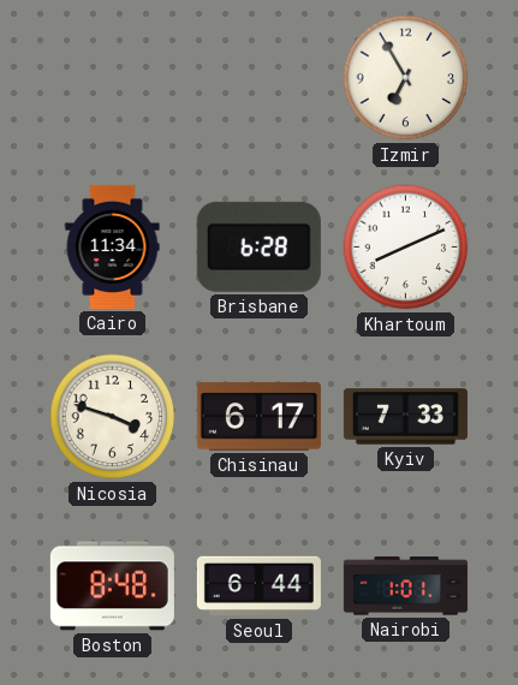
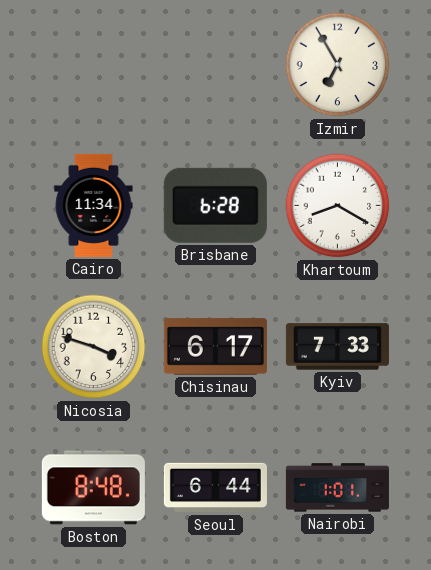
Khartoum: 8:11 -> 8:20 (338, 206)
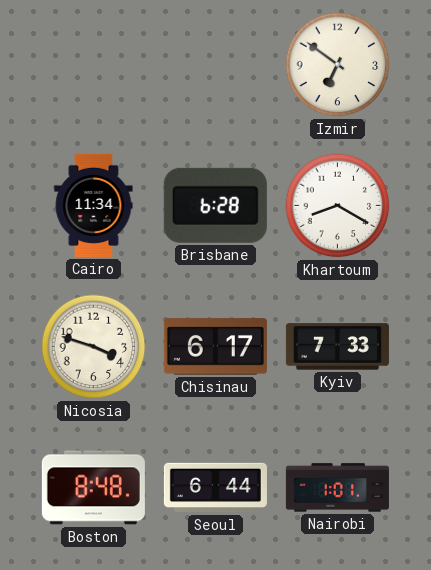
Izmir: 6:55 -> 6:51 (338, 65)
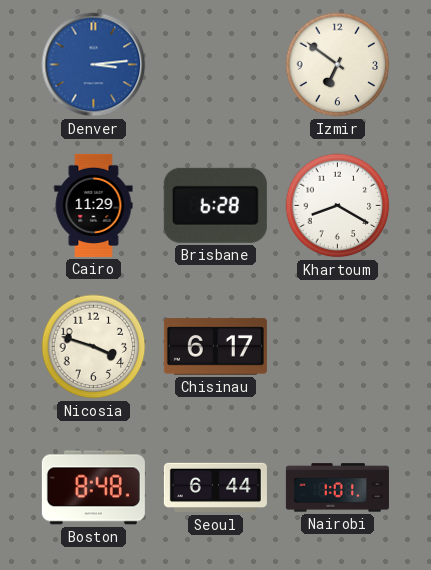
Denver: none -> 3:14 (94, 65)
Cairo: 11:34 -> 11:29 (94, 205)
Kyiv: 7:33 -> none (337, 347)
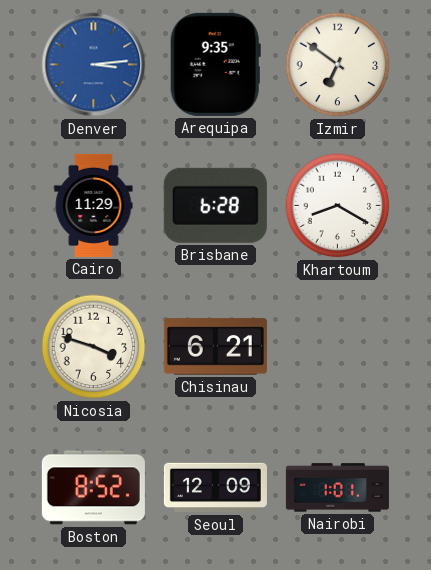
Arequipa: none -> 9:35 (215, 64)
Chisinau: 6:17 -> 6:21 (215, 347)
Boston: 8:48 -> 8:52 (93, 488)
Seoul: 6:44 -> 12:09 (215, 488)
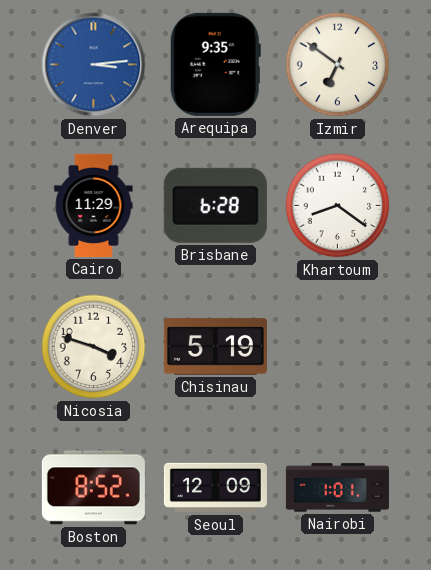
Khartoum: 8:20 -> 8:21 (338, 206)
Chisinau: 6:21 -> 5:19 (215, 347)
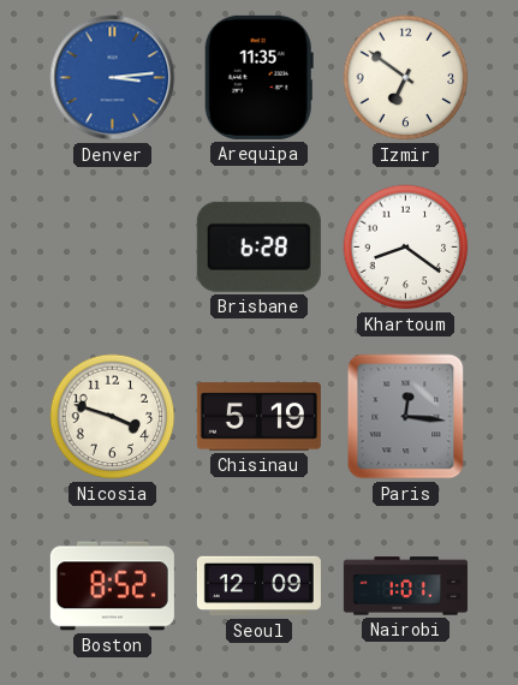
Arequipa: 9:35 -> 11:35 (258, 77)
Cairo: 11:29 -> none (94, 205)
Paris: none -> 12:16 (406, 417)
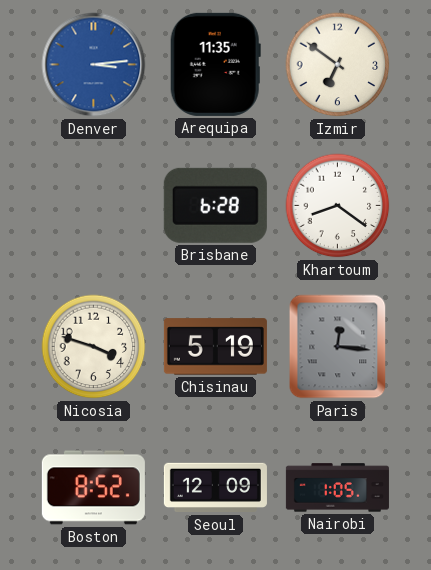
Nairobi: 1:01 -> 1:05 (337, 488)
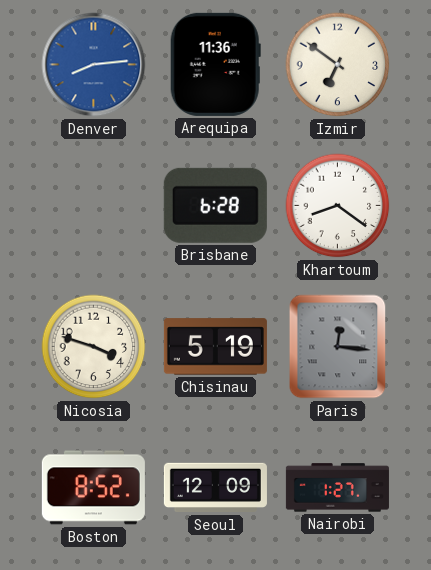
Denver: 3:14 -> 8:14 (94, 65)
Arequipa: 11:35 -> 11:36 (215, 64)
Nairobi: 1:05 -> 1:27 (337, 488)
